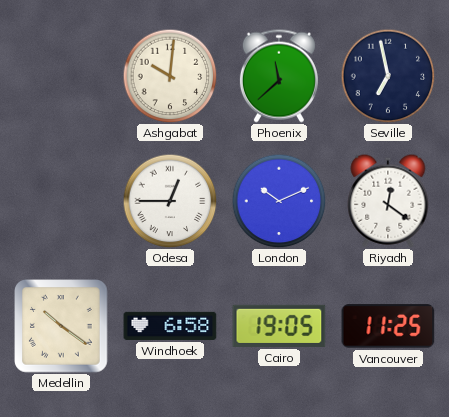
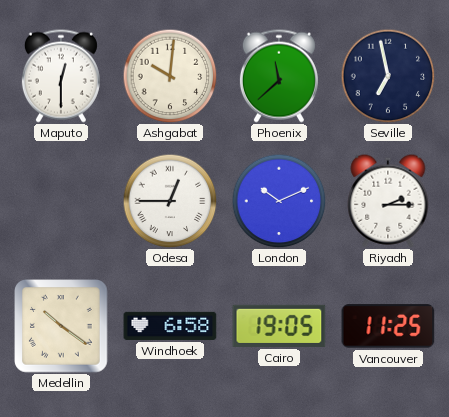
Maputo: none -> 12:30 (61, 76)
Riyadh: 12:21 -> 2:15 (388, 201)
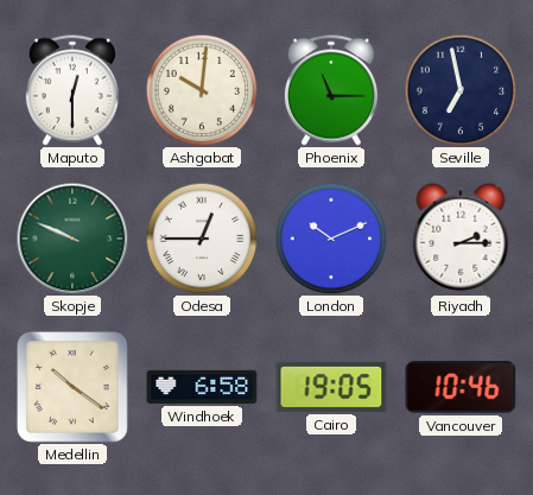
Phoenix: 11:38 -> 11:15 (331, 90)
Skopje: none -> 9:49 (72, 239)
Vancouver: 11:25 -> 10:46 (461, 387)
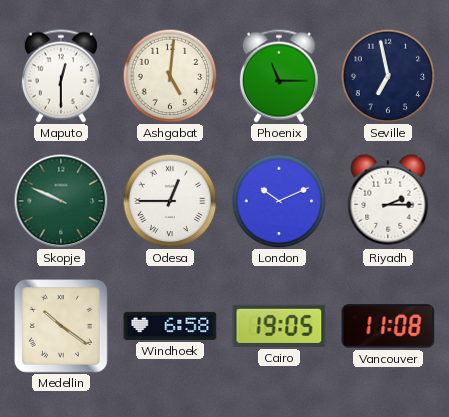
Ashgabat: 10:01 -> 5:01 (170, 76)
Vancouver: 10:46 -> 11:08 (388, 326)
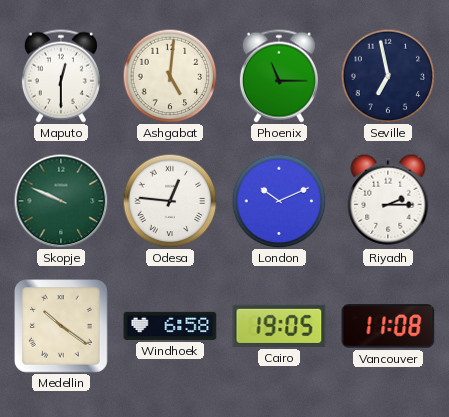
Odesa: 12:45 -> 12:46 (170, 201)
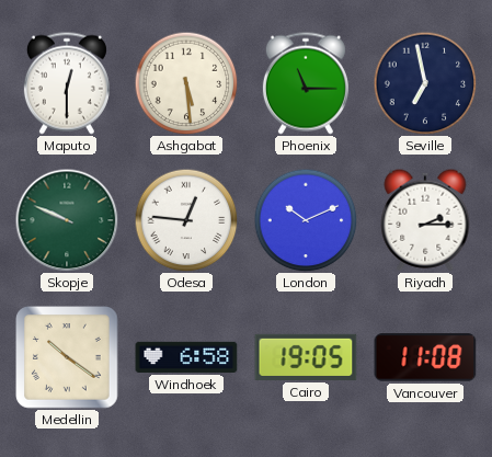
Ashgabat: 5:01 -> 5:29 (186, 83)
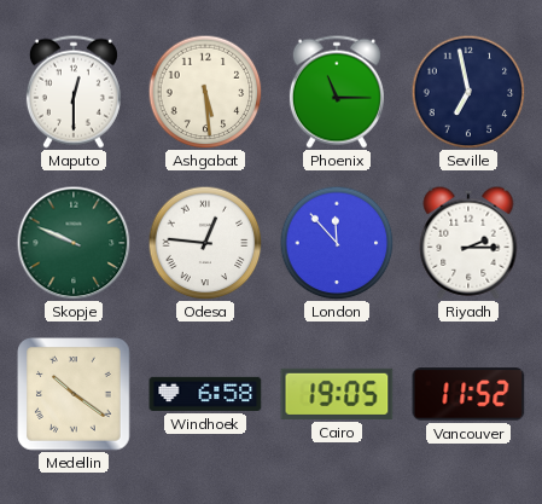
London: 10:11 -> 11:53 (337, 243)
Vancouver: 11:08 -> 11:52 (468, 394)
